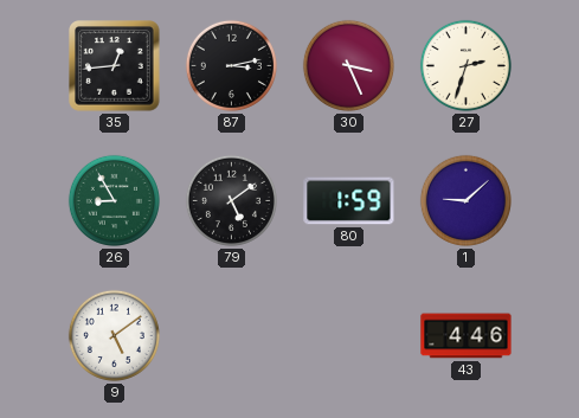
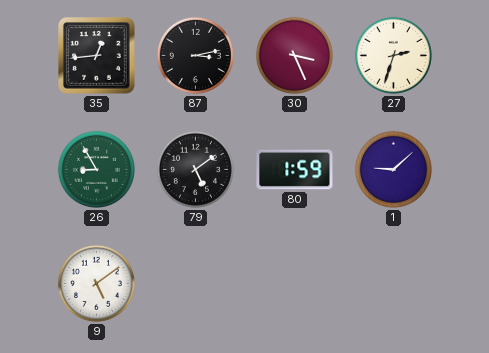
43: 4:46 -> none (467, 336)
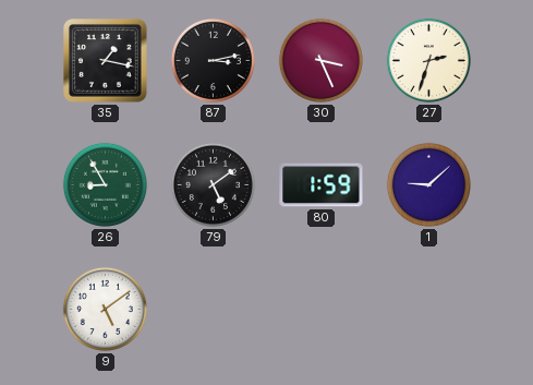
35: 12:44 -> 1:17 (106, 61)
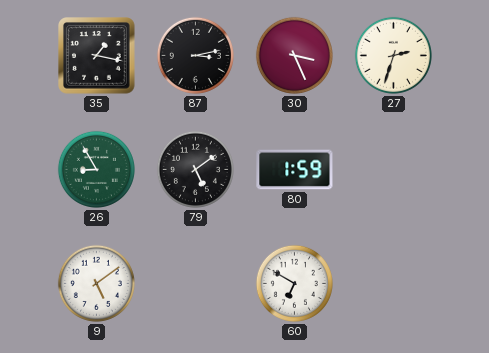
1: 9:08 -> none (428, 184)
60: none -> 6:50 (294, 283)
